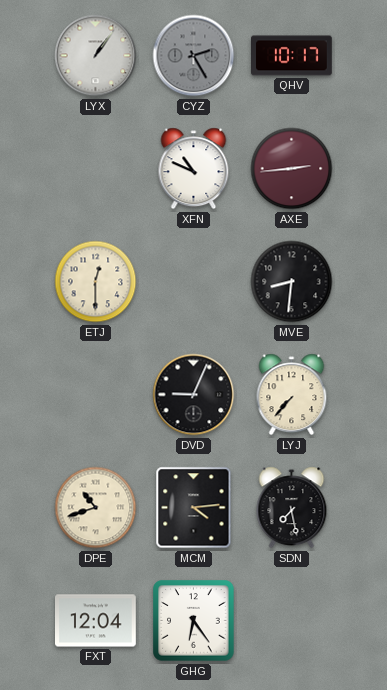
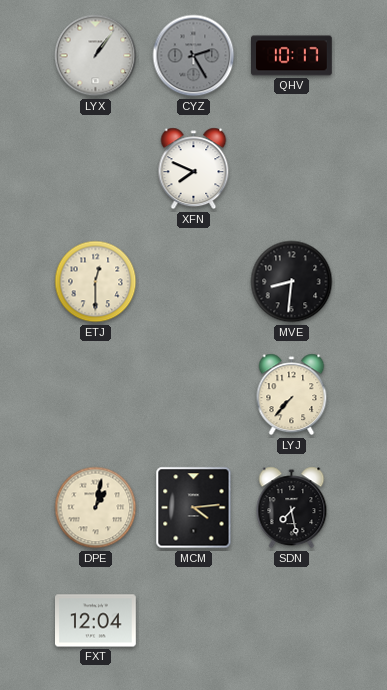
XFN: 10:49 -> 7:49 (194, 169)
AXE: 2:44 -> none (292, 169)
DVD: 9:04 -> none (194, 395)
DPE: 10:42 -> 1:02 (96, 508)
GHG: 6:24 -> none (194, 621)
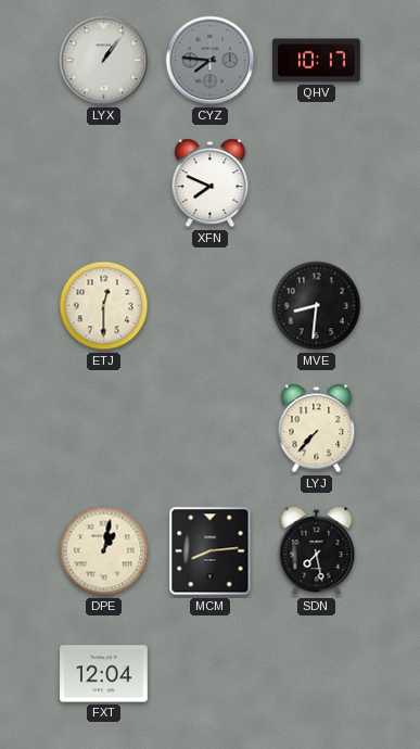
CYZ: 2:25 -> 7:46 (211, 61)
MCM: 4:14 -> 8:14 (211, 551)
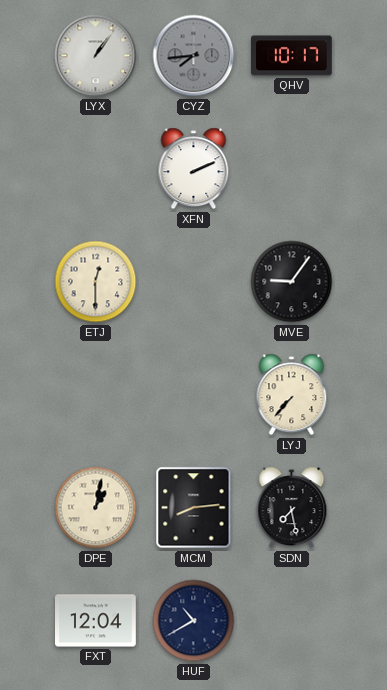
CYZ: 7:46 -> 7:44 (194, 56)
XFN: 7:49 -> 2:11 (194, 169)
MVE: 8:31 -> 9:06 (292, 282)
HUF: none -> 10:40 (194, 621)
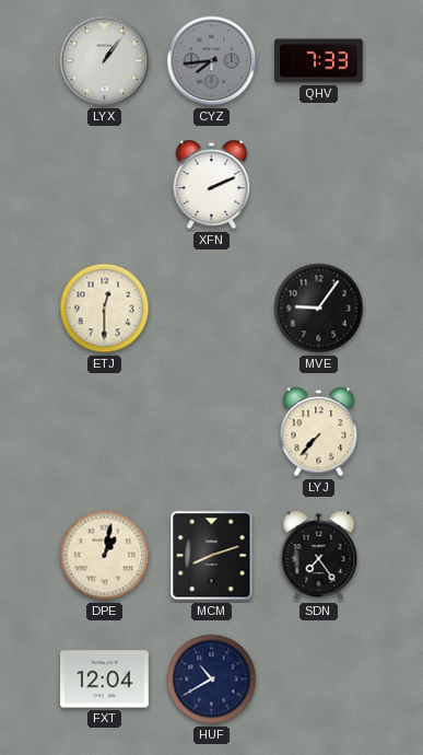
QHV: 10:17 -> 7:33 (319, 61)
MCM: 8:14 -> 8:12 (212, 556)
SDN: 7:28 -> 7:24 (319, 556)
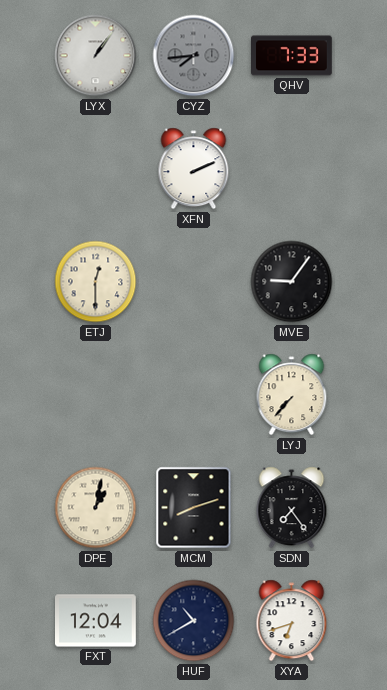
XYA: none -> 6:42 (292, 621)
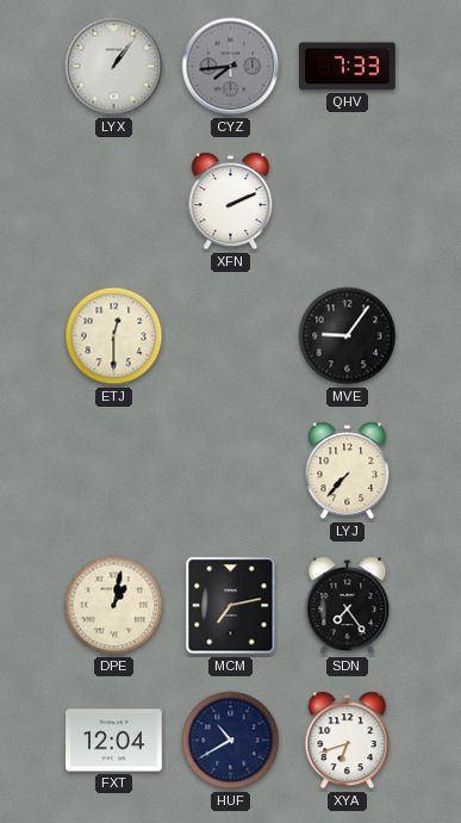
MCM: 8:12 -> 7:13 (231, 606)
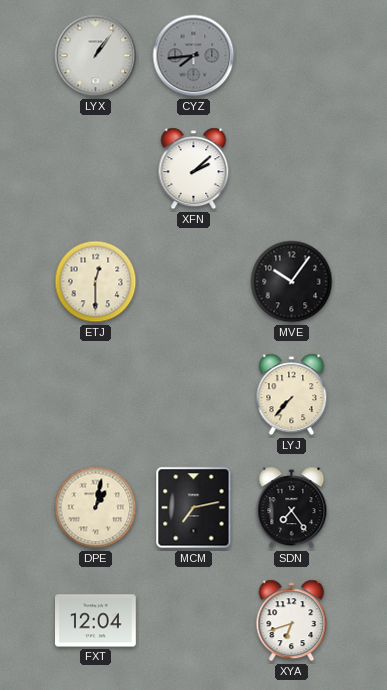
QHV: 7:33 -> none (348, 67)
XFN: 2:11 -> 2:08 (194, 169)
MVE: 9:06 -> 10:06 (292, 282)
HUF: 10:40 -> none (231, 741)
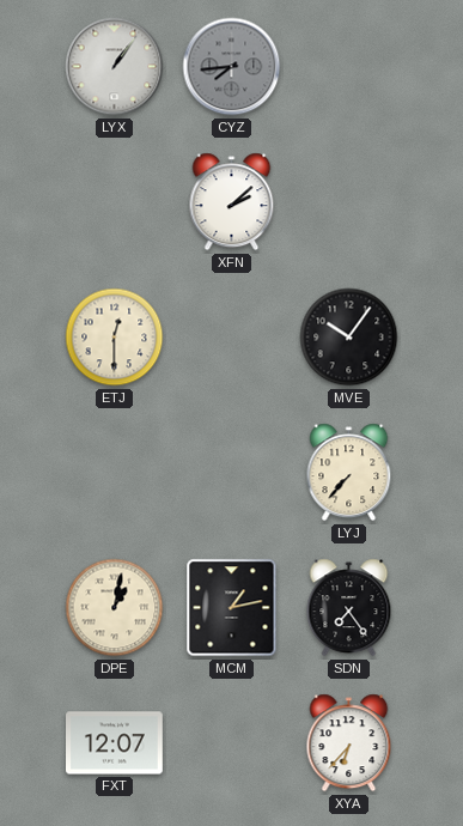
MCM: 7:13 -> 1:13 (232, 608)
FXT: 12:04 -> 12:07 (115, 743)
XYA: 6:42 -> 6:37 (349, 743)
